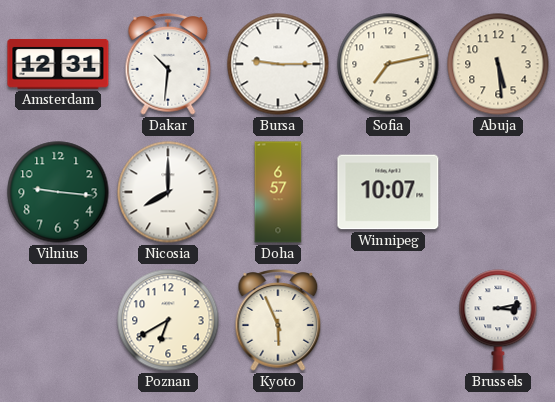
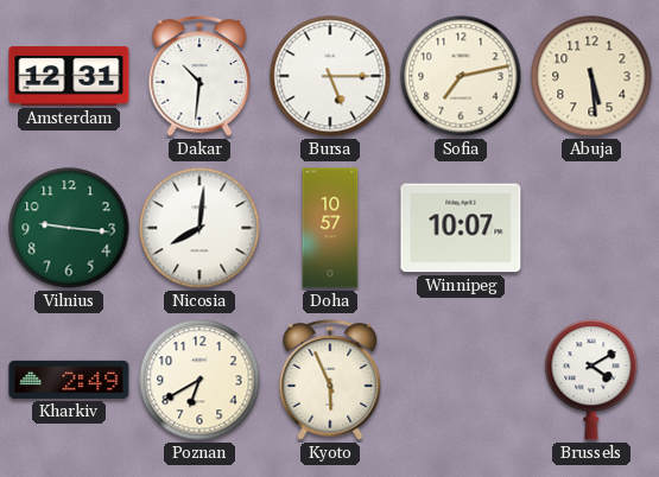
Bursa: 9:15 -> 5:15 (330, 76)
Nicosia: 8:00 -> 8:01 (199, 228)
Doha: 6:57 -> 10:57 (330, 228)
Kharkiv: none -> 2:49 (69, 380)
Brussels: 3:13 -> 4:10 (591, 380)
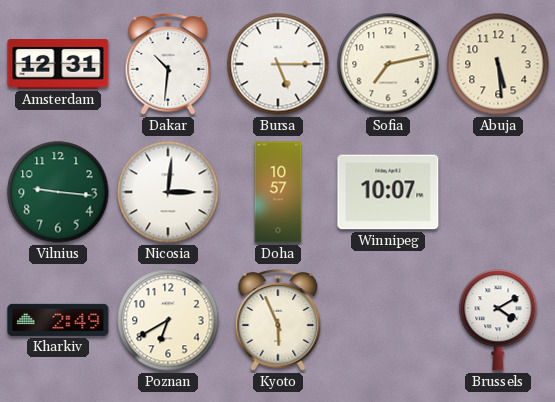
Nicosia: 8:01 -> 3:01 (168, 192)
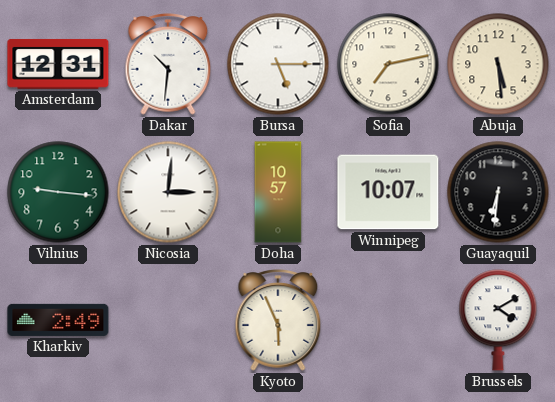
Guayaquil: none -> 6:31 (498, 192)
Poznan: 6:40 -> none (168, 320)
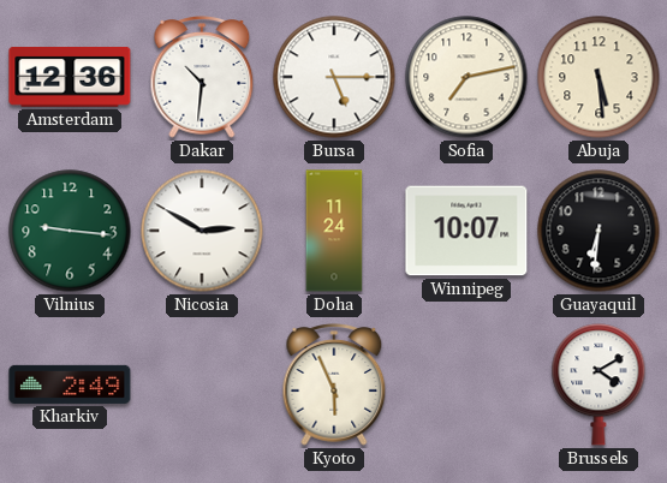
Amsterdam: 12:31 -> 12:36 (70, 77)
Nicosia: 3:01 -> 2:50 (202, 231)
Doha: 10:57 -> 11:24 (334, 231)
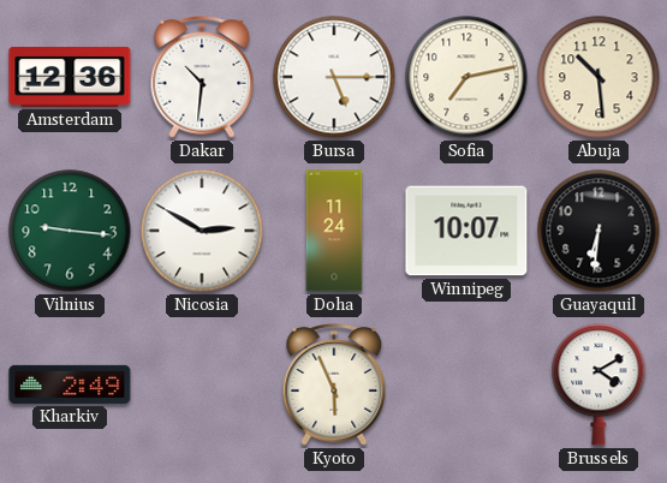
Abuja: 5:29 -> 10:29 (598, 77)
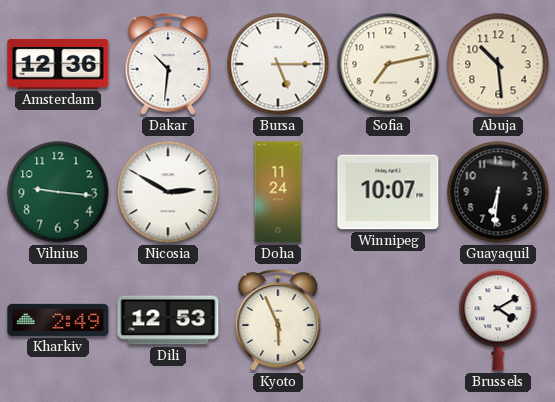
Dili: none -> 12:53 (168, 320)
